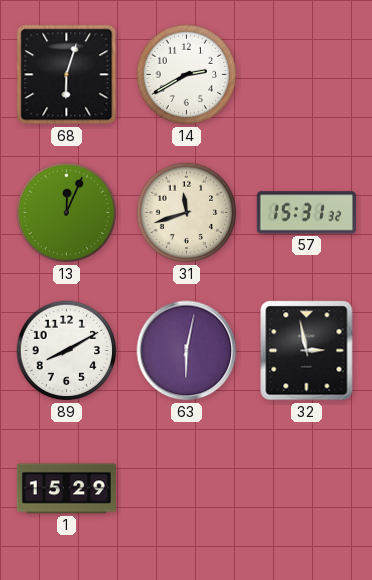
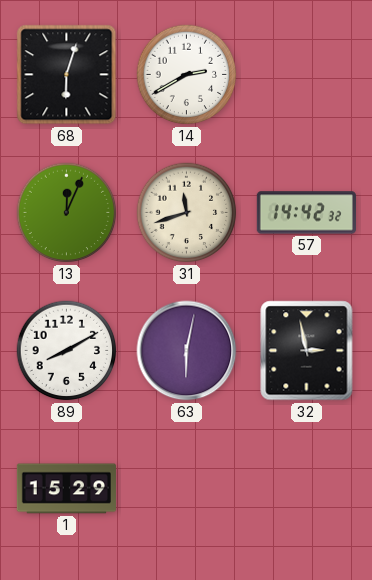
57: 15:31 -> 14:42 (306, 213)
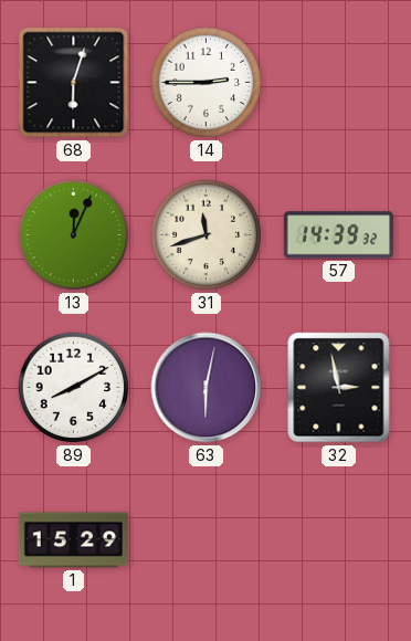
14: 2:40 -> 2:45 (207, 83)
57: 14:42 -> 14:39 (338, 235)
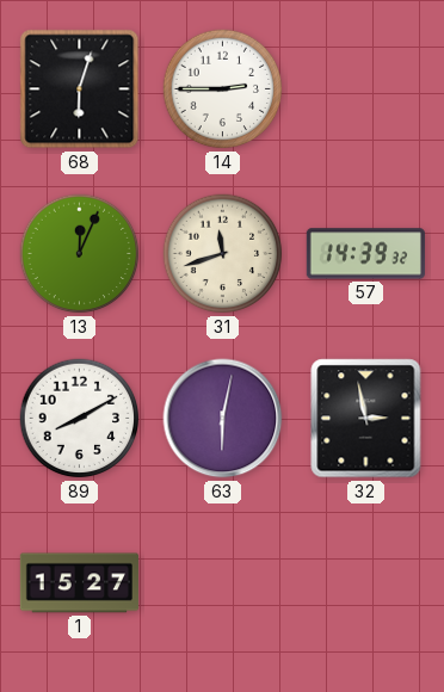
1: 15:29 -> 15:27 (79, 583)
